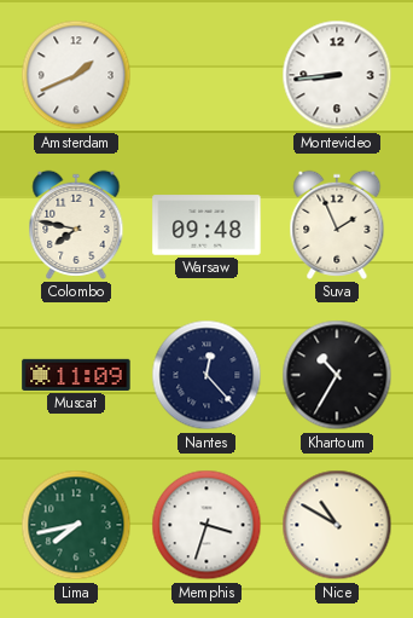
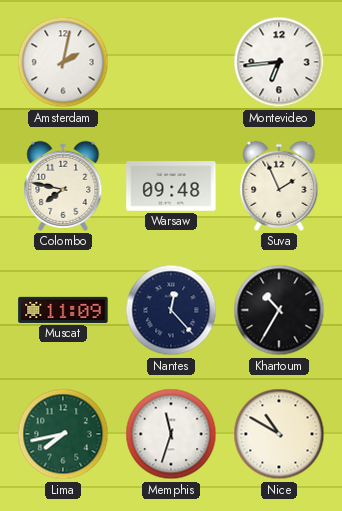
Amsterdam: 1:41 -> 2:02 (63, 62)
Montevideo: 8:44 -> 6:44 (279, 62)
Memphis: 3:33 -> 11:33 (171, 434)
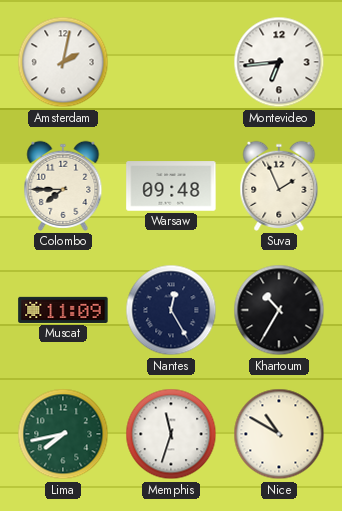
Colombo: 7:47 -> 7:45 (63, 186)
Nantes: 12:23 -> 12:25 (171, 310)
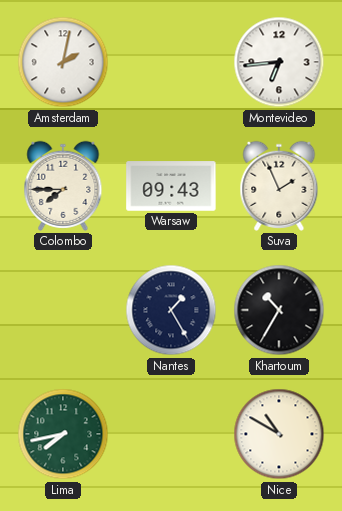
Warsaw: 09:48 -> 09:43 (171, 186)
Muscat: 11:09 -> none (63, 310)
Nantes: 12:25 -> 1:25 (171, 310)
Memphis: 11:33 -> none (171, 434)
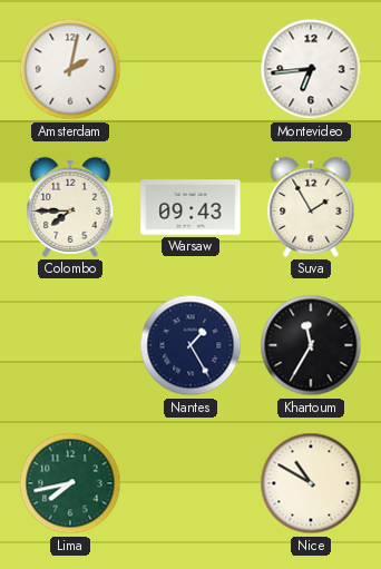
Suva: 1:56 -> 1:55 (311, 207)
Khartoum: 10:35 -> 11:35 (311, 345)
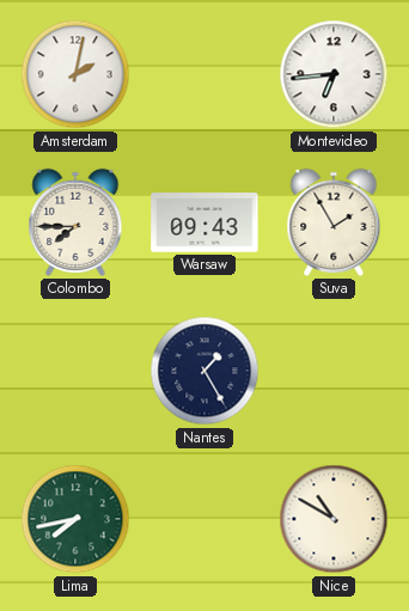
Khartoum: 11:35 -> none (311, 345)
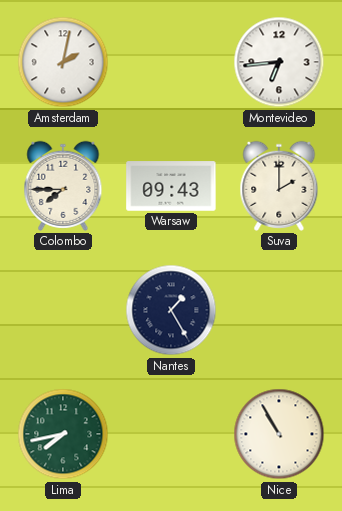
Suva: 1:55 -> 2:00 (279, 186)
Nice: 10:50 -> 10:55 (279, 434)
